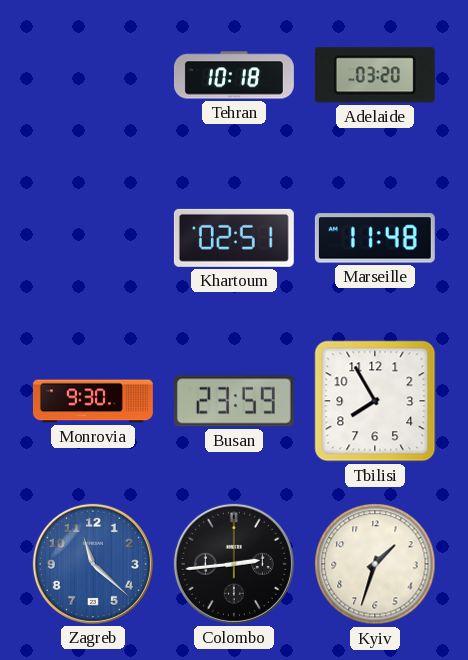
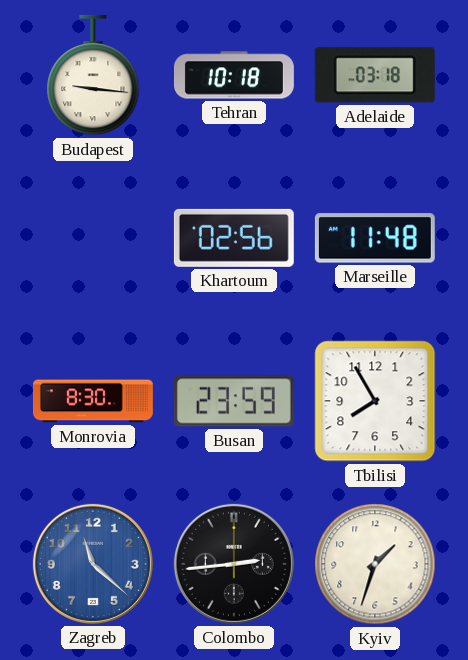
Budapest: none -> 9:16 (93, 75)
Adelaide: 03:20 -> 03:18 (375, 75)
Khartoum: 02:51 -> 02:56 (234, 238)
Monrovia: 9:30 -> 8:30 (93, 401)
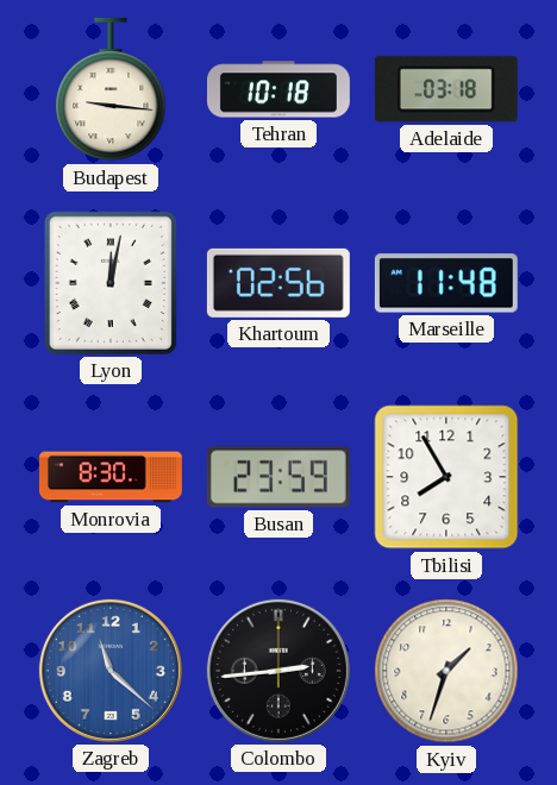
Lyon: none -> 12:02 (111, 283)
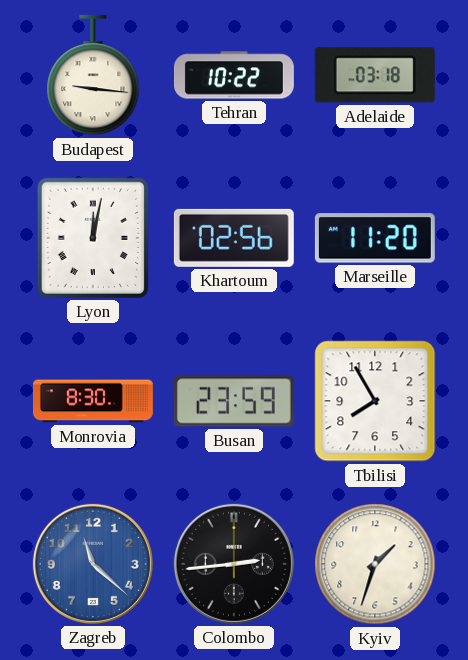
Tehran: 10:18 -> 10:22 (234, 75)
Marseille: 11:48 -> 11:20 (375, 238)
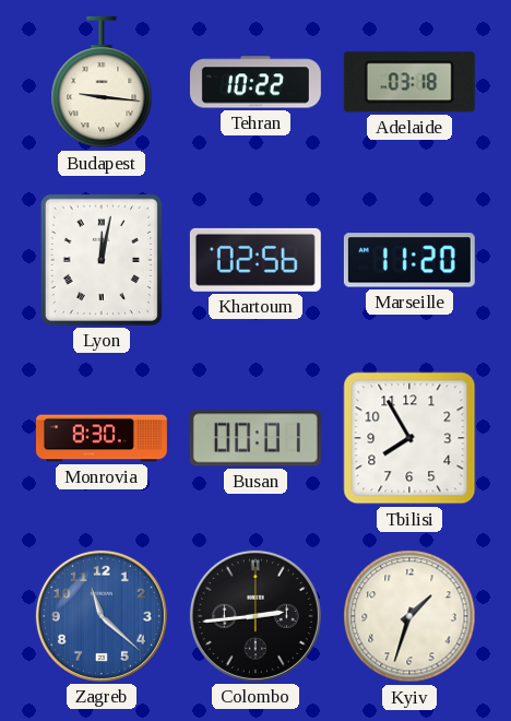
Busan: 23:59 -> 00:01 (255, 438)
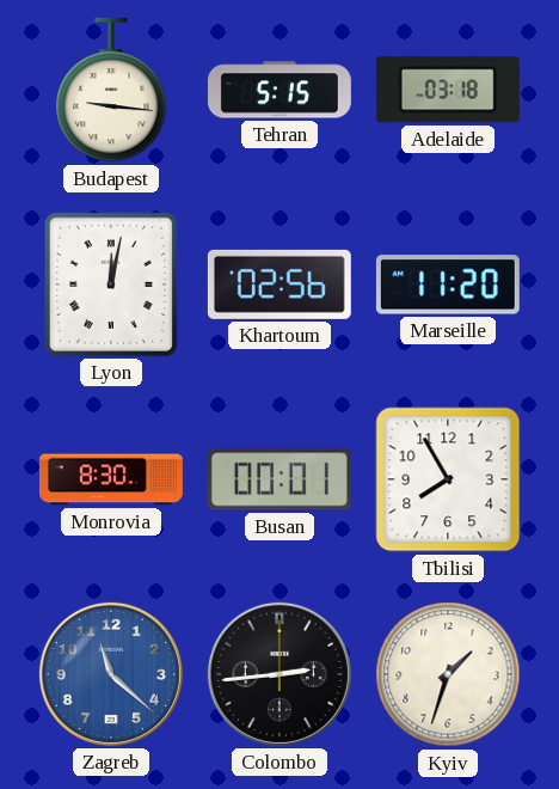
Tehran: 10:22 -> 5:15 (279, 90)
